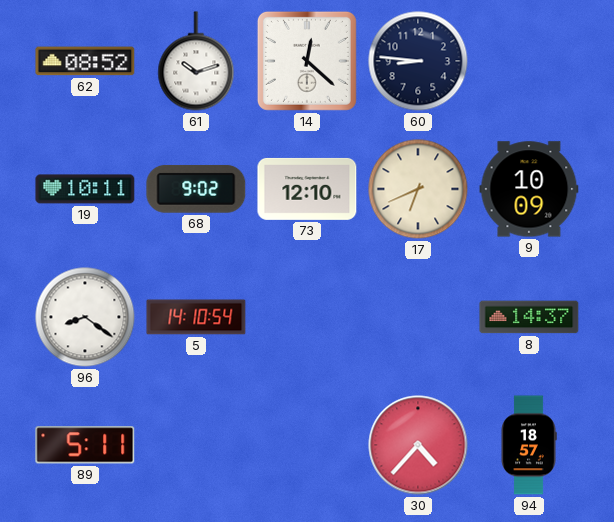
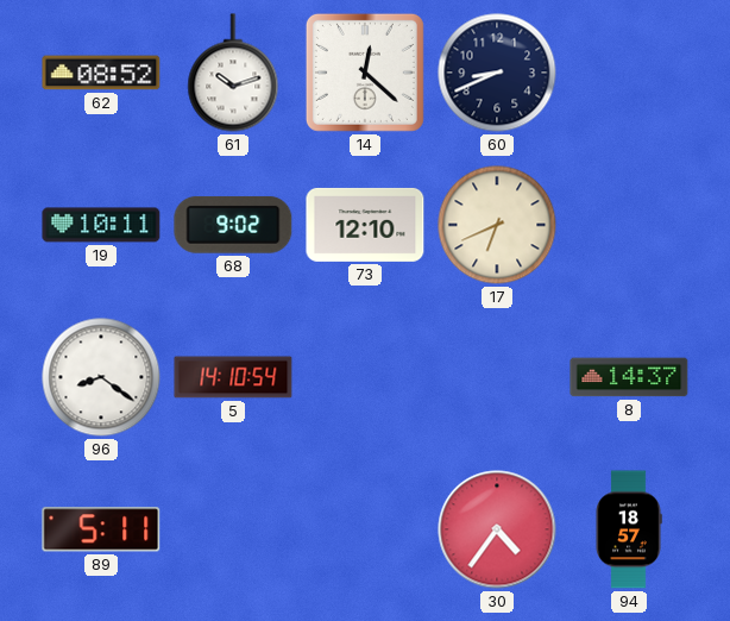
60: 8:46 -> 8:41 (497, 73)
9: 10:09 -> none (529, 189)
30: 4:37 -> 4:36 (497, 529)
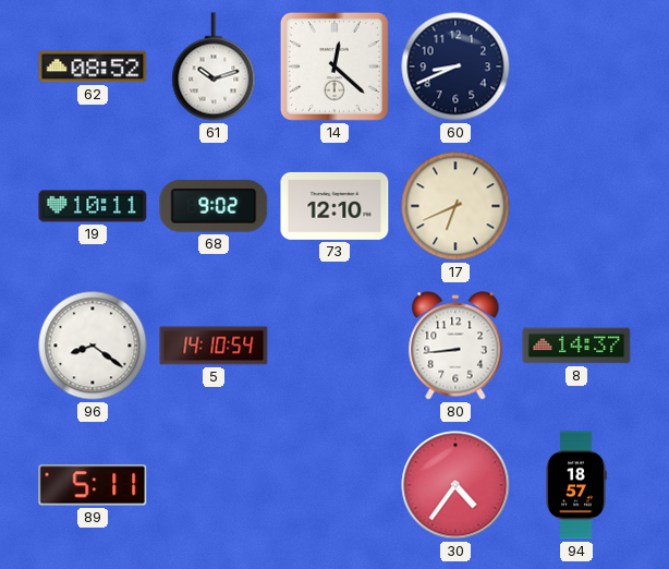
80: none -> 8:44 (455, 346)
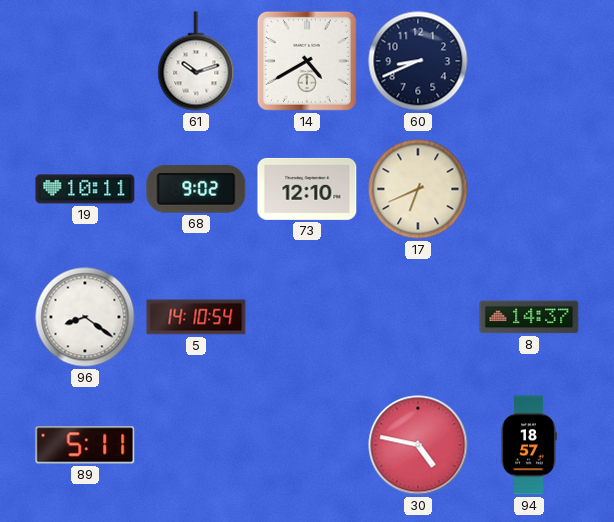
62: 08:52 -> none (93, 66)
14: 12:22 -> 4:40 (307, 61)
80: 8:44 -> none (455, 346)
30: 4:36 -> 4:47 (418, 445)
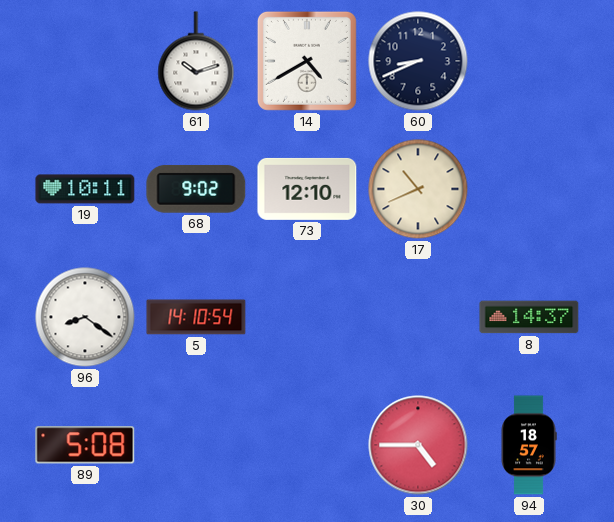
17: 6:41 -> 10:41 (418, 189)
89: 5:11 -> 5:08 (85, 445)
30: 4:47 -> 4:45 (418, 445)
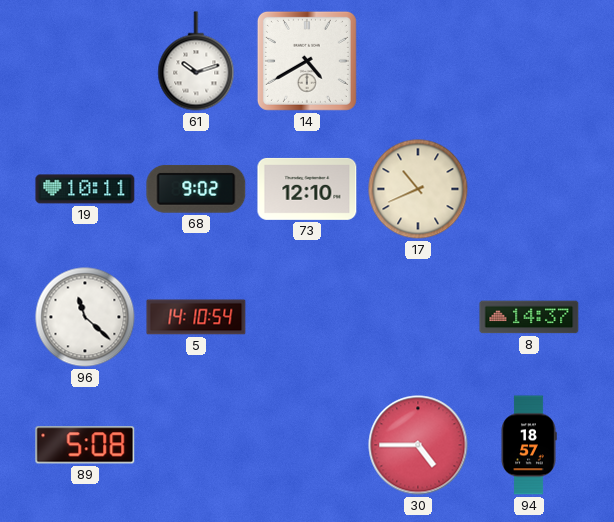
60: 8:41 -> none (418, 61)
96: 8:21 -> 11:22 (85, 317)
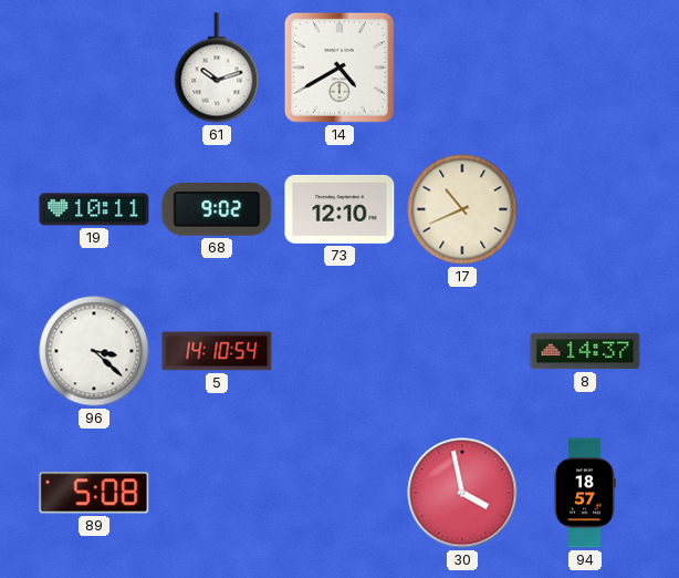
96: 11:22 -> 3:22 (94, 351)
30: 4:45 -> 3:58 (462, 493)
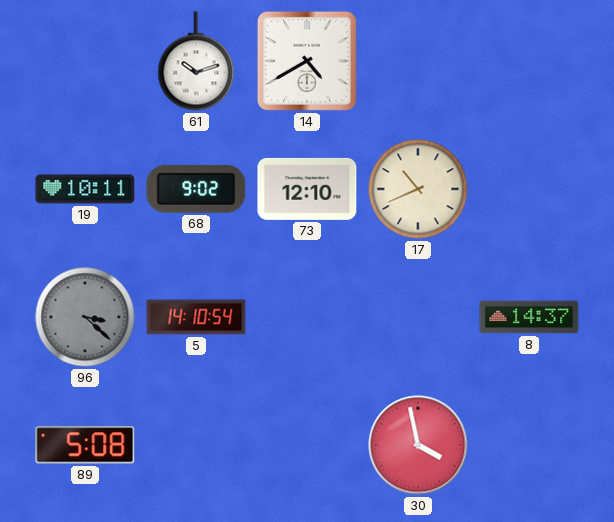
96 dial: white -> grey (85, 317)
94: 18:57 -> none (585, 493)
